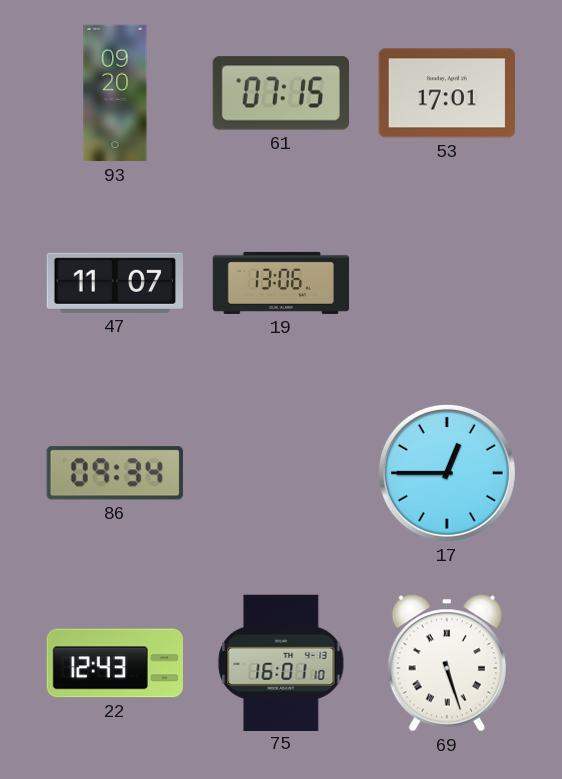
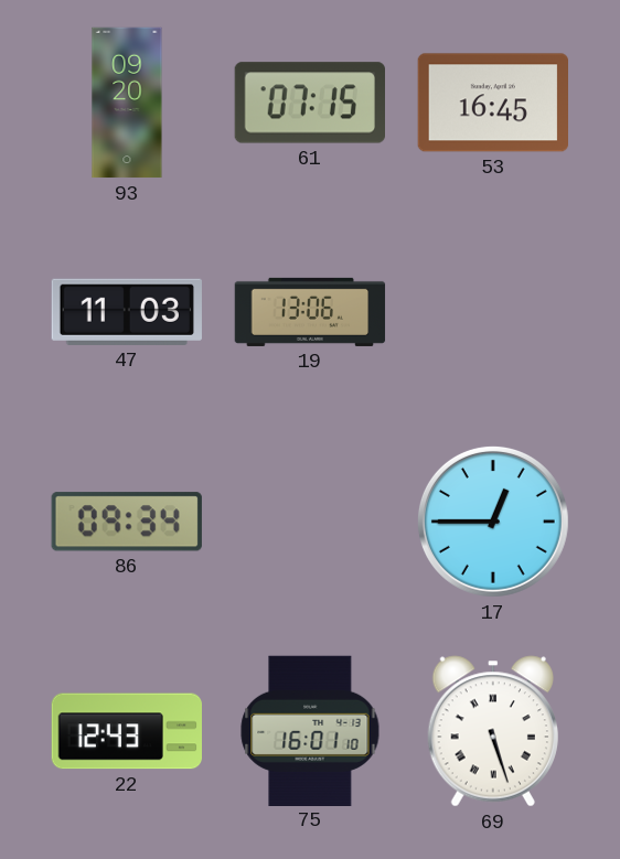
53: 17:01 -> 16:45 (492, 103)
47: 11:07 -> 11:03 (127, 312)
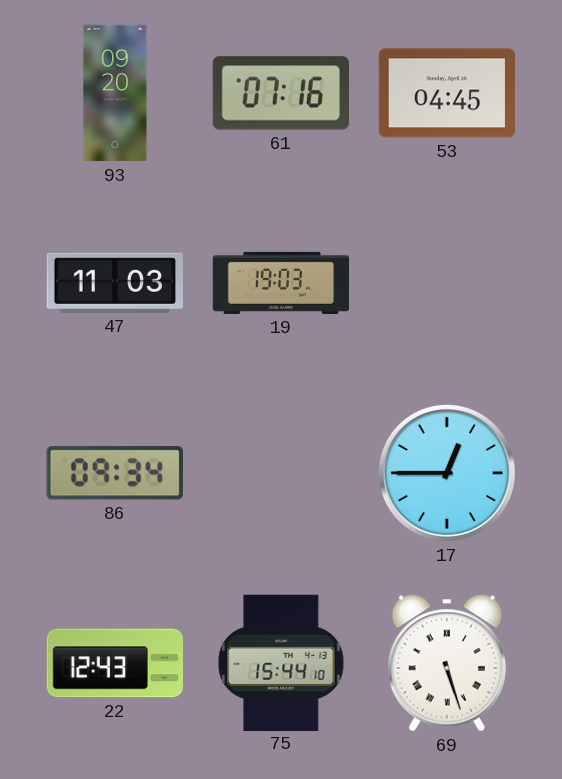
61: 07:15 -> 07:16 (280, 93)
53: 16:45 -> 04:45 (446, 93)
19: 13:06 -> 19:03 (281, 283)
75: 16:01 -> 15:44 (281, 662)
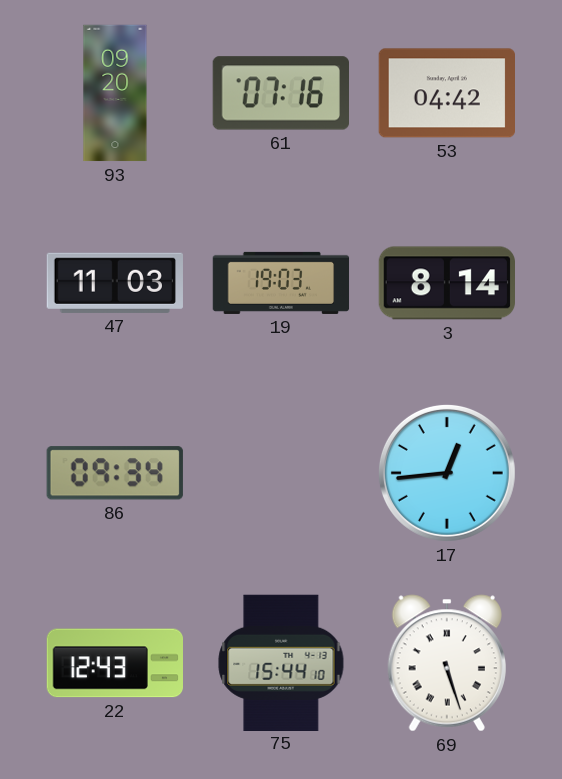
53: 04:45 -> 04:42 (446, 93)
3: none -> 8:14 (446, 283)
17: 12:45 -> 12:44 (447, 473)
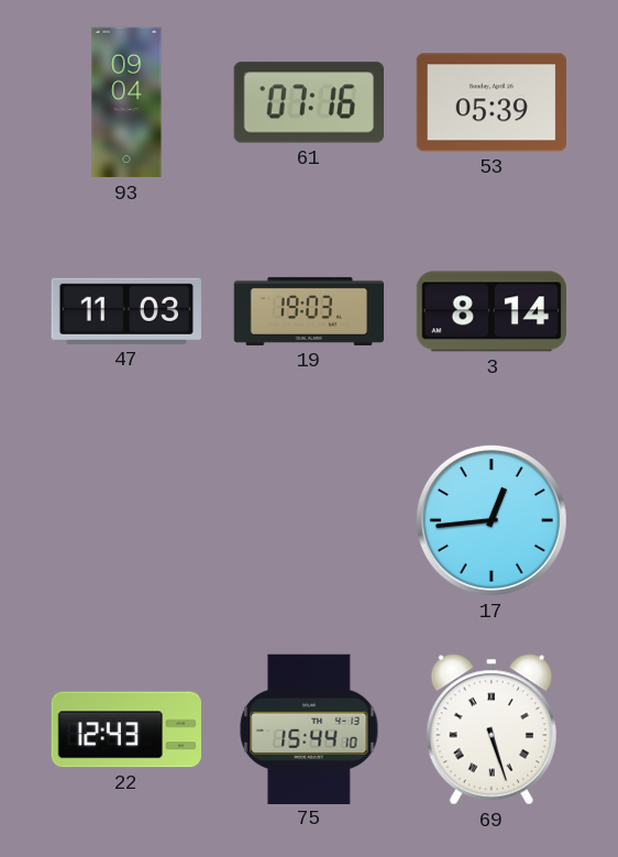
93: 09:20 -> 09:04 (126, 102)
53: 04:42 -> 05:39 (490, 102)
86: 09:34 -> none (115, 473)
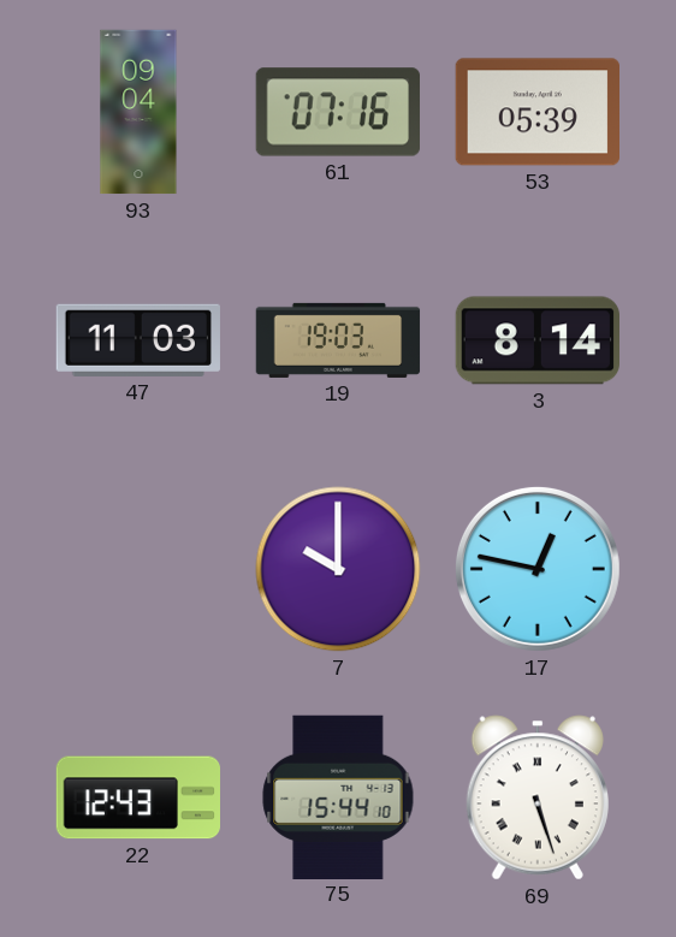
7: none -> 10:00 (338, 569)
17: 12:44 -> 12:47 (538, 569)
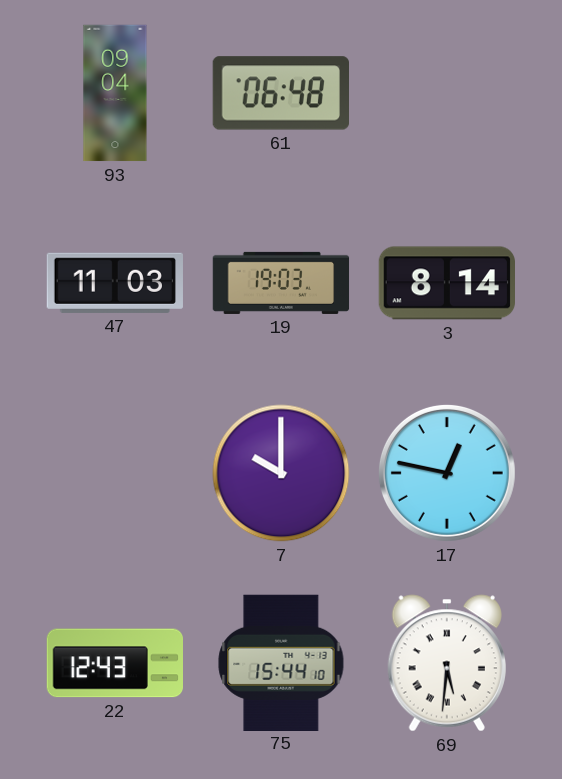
61: 07:16 -> 06:48 (280, 93)
53: 05:39 -> none (536, 112)
69: 5:27 -> 5:31 (447, 663)
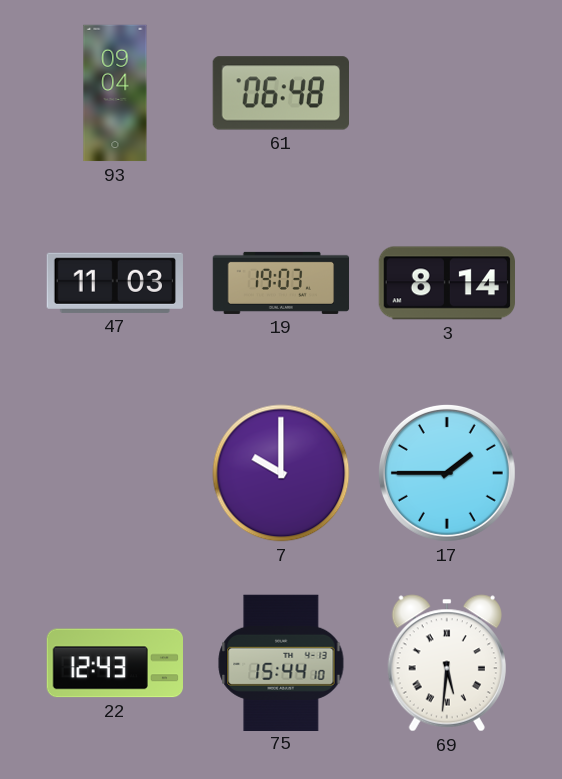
17: 12:47 -> 1:45 (447, 473)
